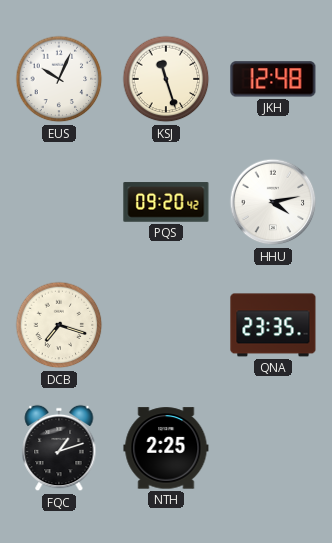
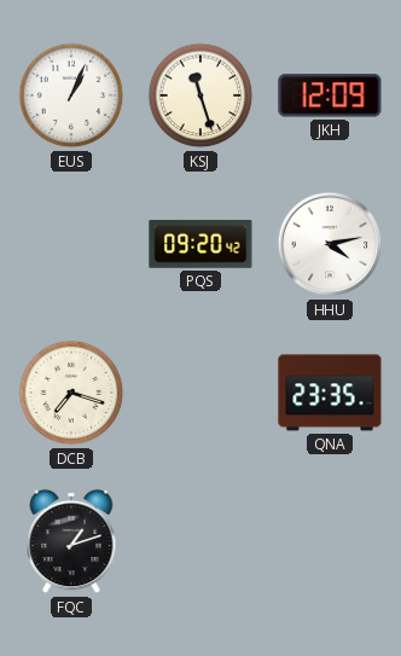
EUS: 10:04 -> 1:04 (71, 95)
JKH: 12:48 -> 12:09 (330, 95)
NTH: 2:25 -> none (166, 448)
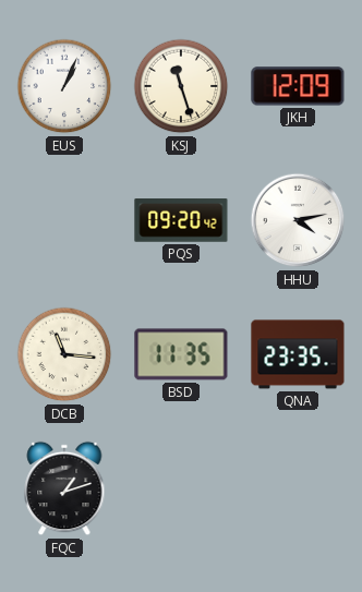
DCB: 7:18 -> 11:16 (64, 354)
BSD: none -> 11:35 (181, 354)
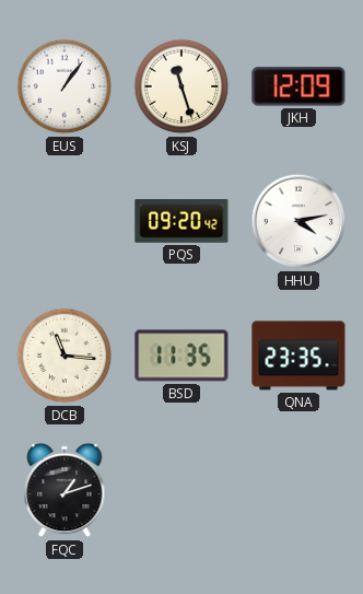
EUS: 1:04 -> 1:06 (65, 86)
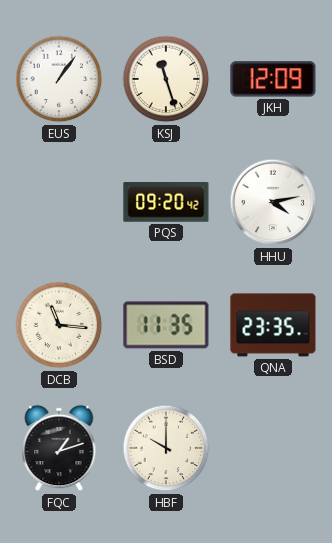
HBF: none -> 10:00 (166, 448)
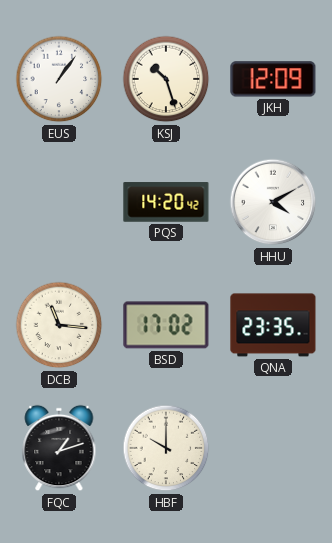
KSJ: 11:27 -> 10:27 (166, 79)
PQS: 09:20 -> 14:20 (166, 202)
HHU: 4:13 -> 4:10 (273, 202)
BSD: 11:35 -> 17:02 (166, 325)
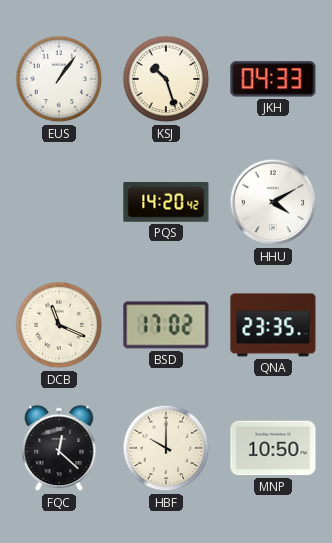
JKH: 12:09 -> 04:33 (273, 79)
DCB: 11:16 -> 11:19 (59, 325)
FQC: 1:12 -> 12:22 (59, 448)
MNP: none -> 10:50 (273, 448)
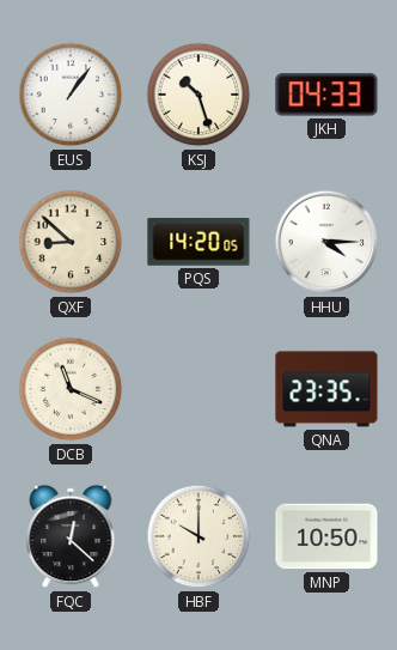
QXF: none -> 8:52 (71, 242)
PQS: 14:20:42 -> 14:20:05 (198, 242)
HHU: 4:10 -> 4:15 (326, 242)
BSD: 17:02 -> none (166, 325)
